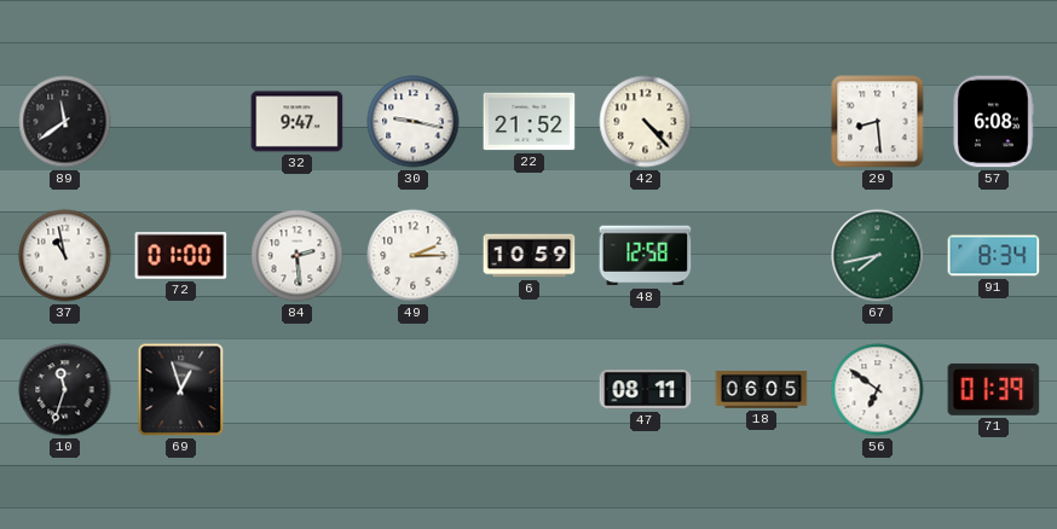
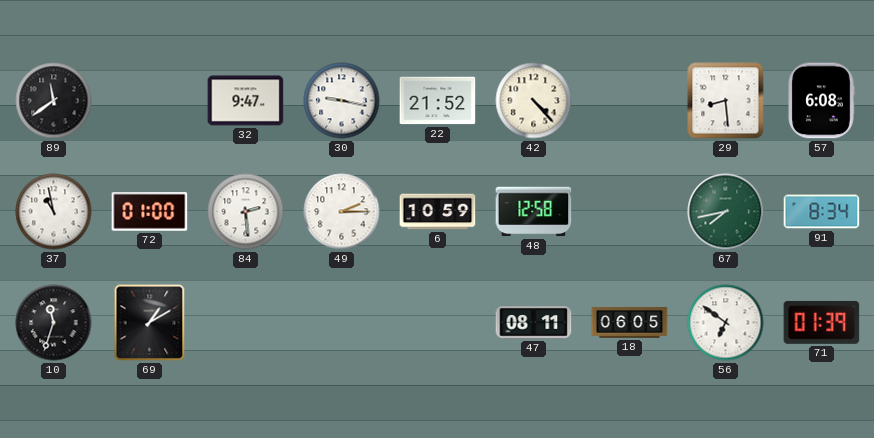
69: 12:57 -> 1:10 (150, 323)
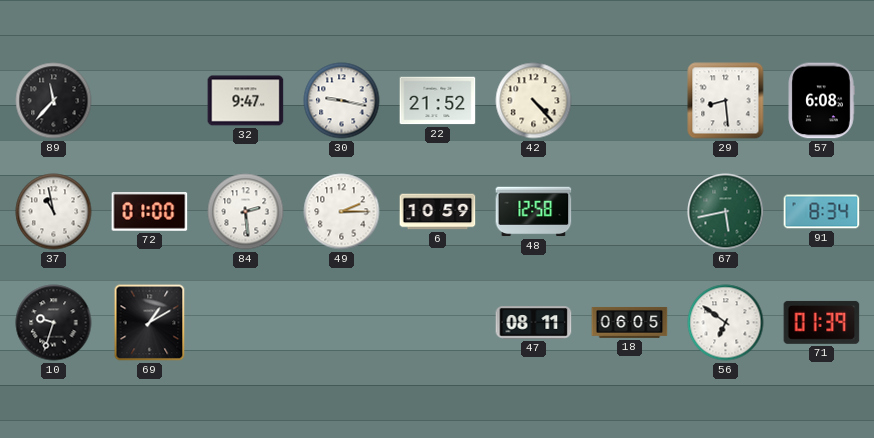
89: 11:39 -> 11:37 (54, 101)
67: 7:43 -> 5:43 (726, 212)
10: 11:33 -> 9:33 (54, 323)
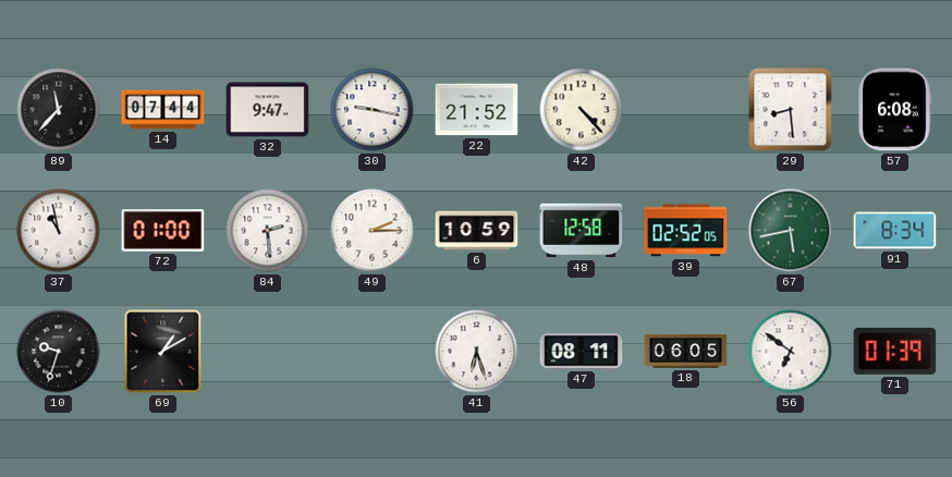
14: none -> 07:44 (163, 110)
39: none -> 02:52 (686, 231)
41: none -> 6:27 (477, 352)
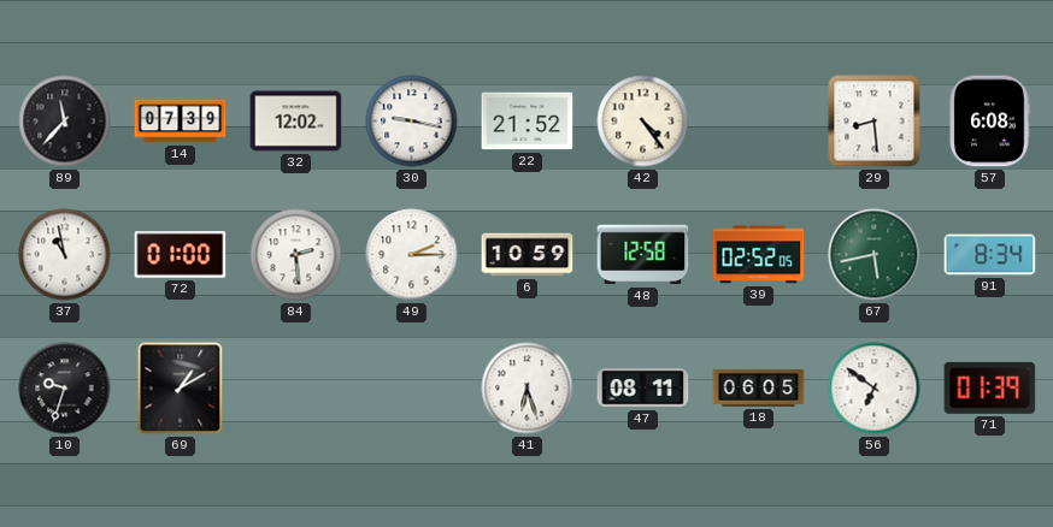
14: 07:44 -> 07:39 (181, 122)
32: 9:47 -> 12:02 (296, 122)
42: 4:23 -> 4:24 (643, 122)
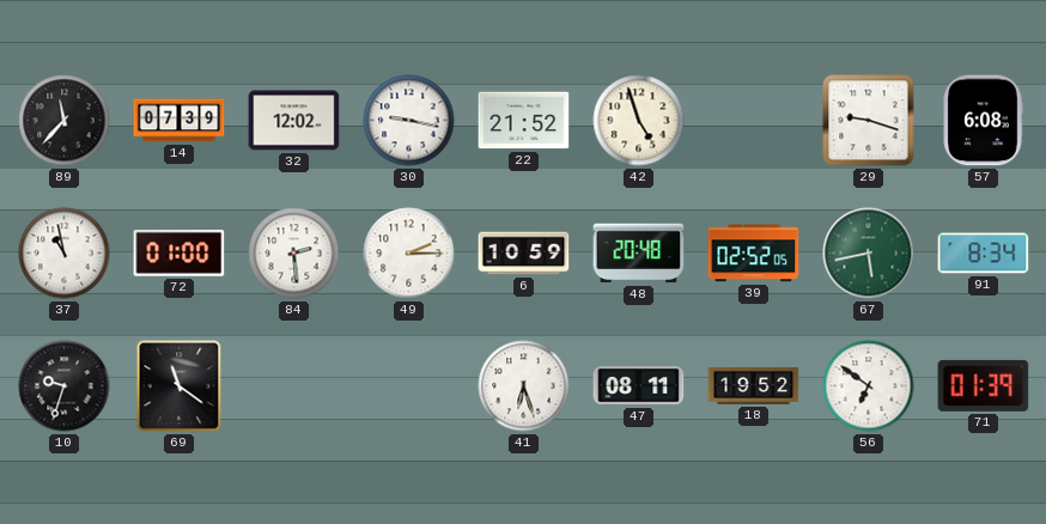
42: 4:24 -> 4:57 (639, 121)
29: 8:29 -> 9:18 (869, 121)
48: 12:58 -> 20:48 (639, 254)
69: 1:10 -> 11:21 (180, 386)
18: 06:05 -> 19:52 (754, 385)
